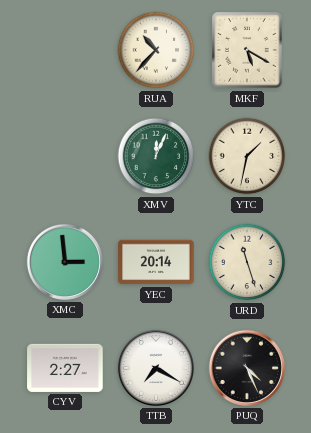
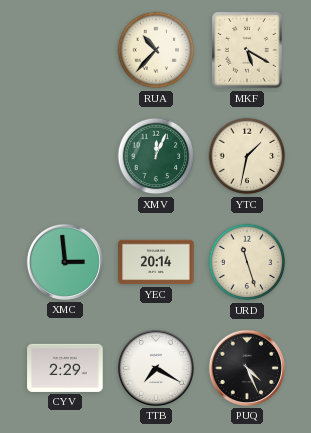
CYV: 2:27 -> 2:29 (65, 368)
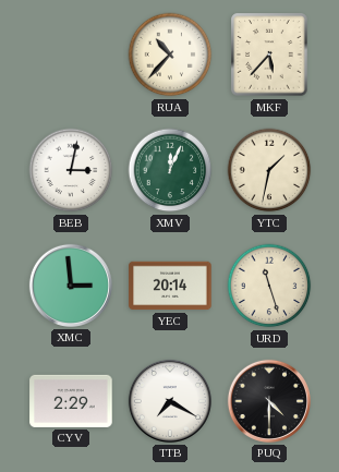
MKF: 5:20 -> 5:37 (269, 55)
BEB: none -> 3:02 (71, 170)
PUQ: 4:26 -> 4:30 (269, 401)
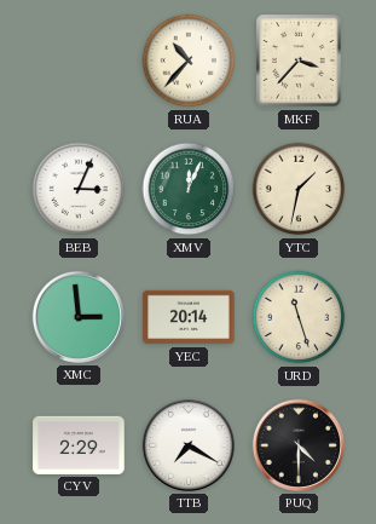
MKF: 5:37 -> 3:37 (299, 61)
BEB: 3:02 -> 3:04 (79, 189)
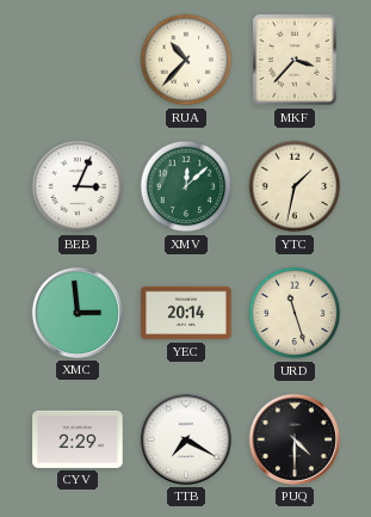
XMV: 12:04 -> 12:08 (186, 186)
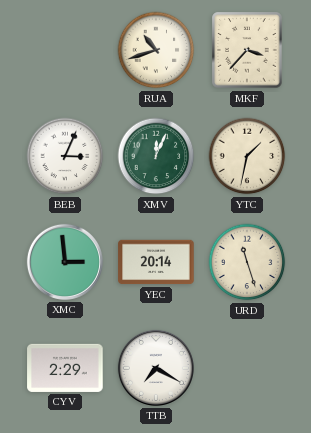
RUA: 10:37 -> 10:42 (156, 50)
XMV: 12:08 -> 12:04 (156, 156)
PUQ: 4:30 -> none (295, 439)
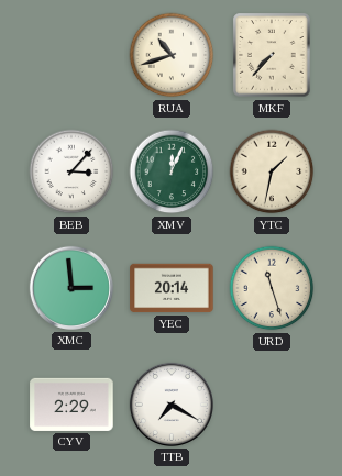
MKF: 3:37 -> 7:37 (272, 55)
BEB: 3:04 -> 3:07 (71, 171)
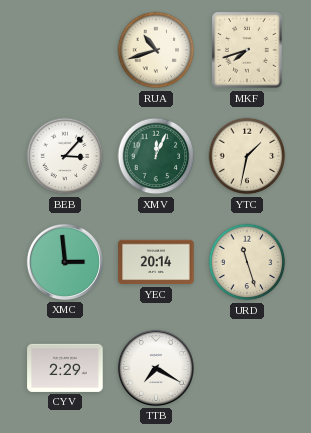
MKF: 7:37 -> 7:42 (247, 50)
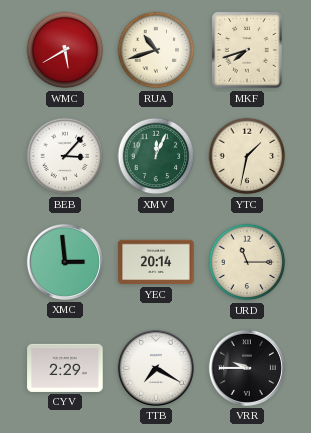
WMC: none -> 5:40 (65, 50)
URD: 11:27 -> 11:15 (247, 262)
VRR: none -> 9:45 (247, 368)
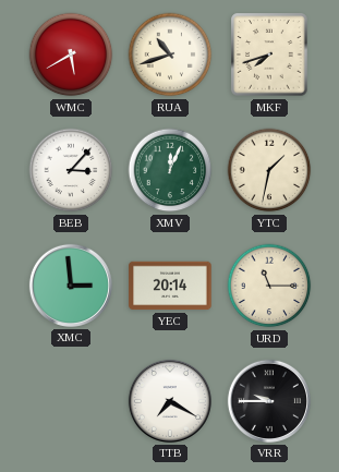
CYV: 2:29 -> none (65, 368)
